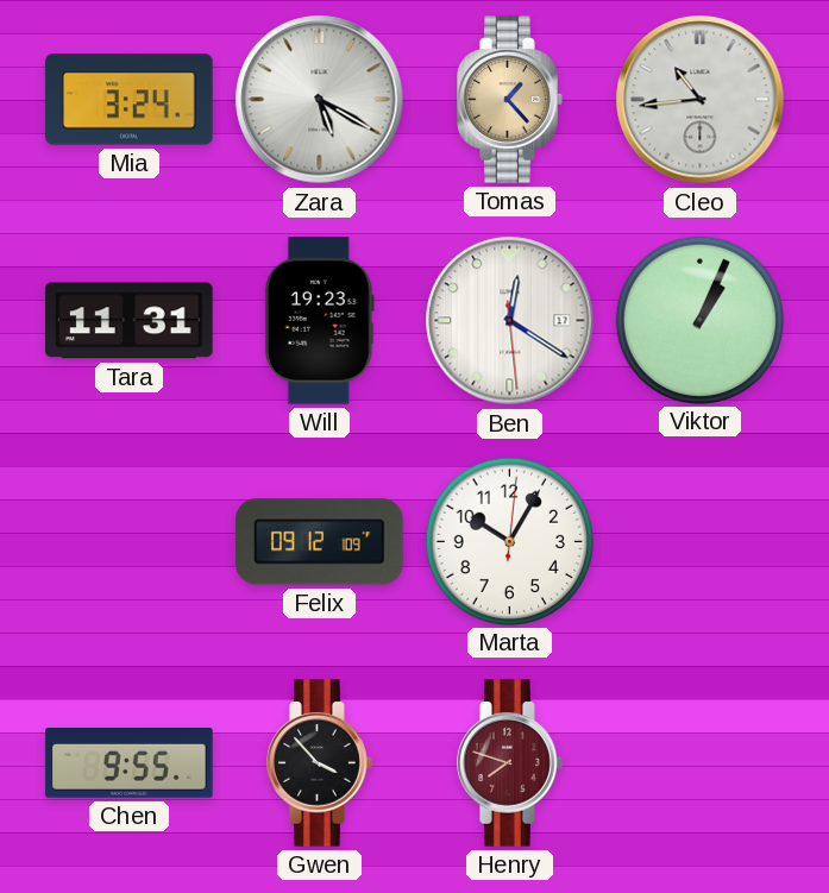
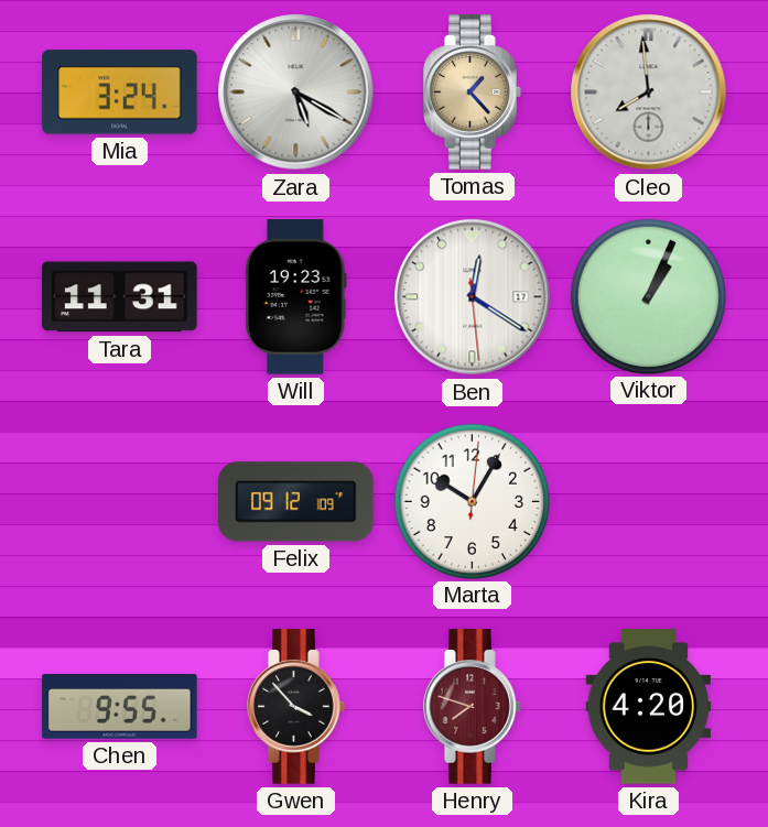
Cleo: 10:44 -> 7:59 (649, 93)
Kira: none -> 4:20 (649, 707)
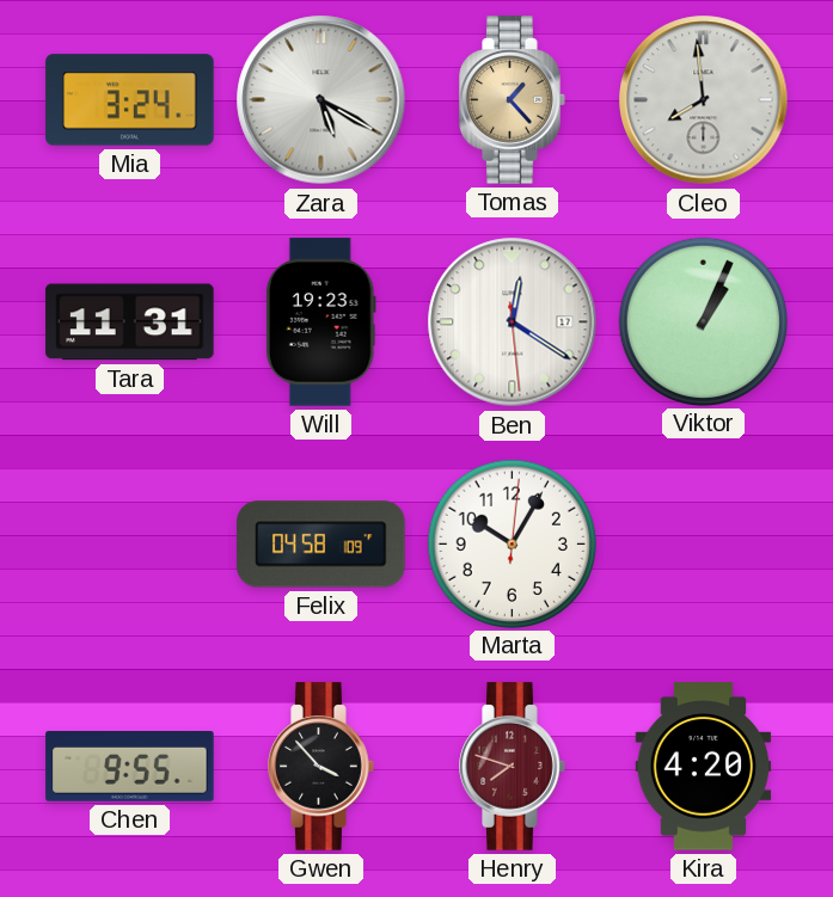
Felix: 09:12 -> 04:58 (321, 545)
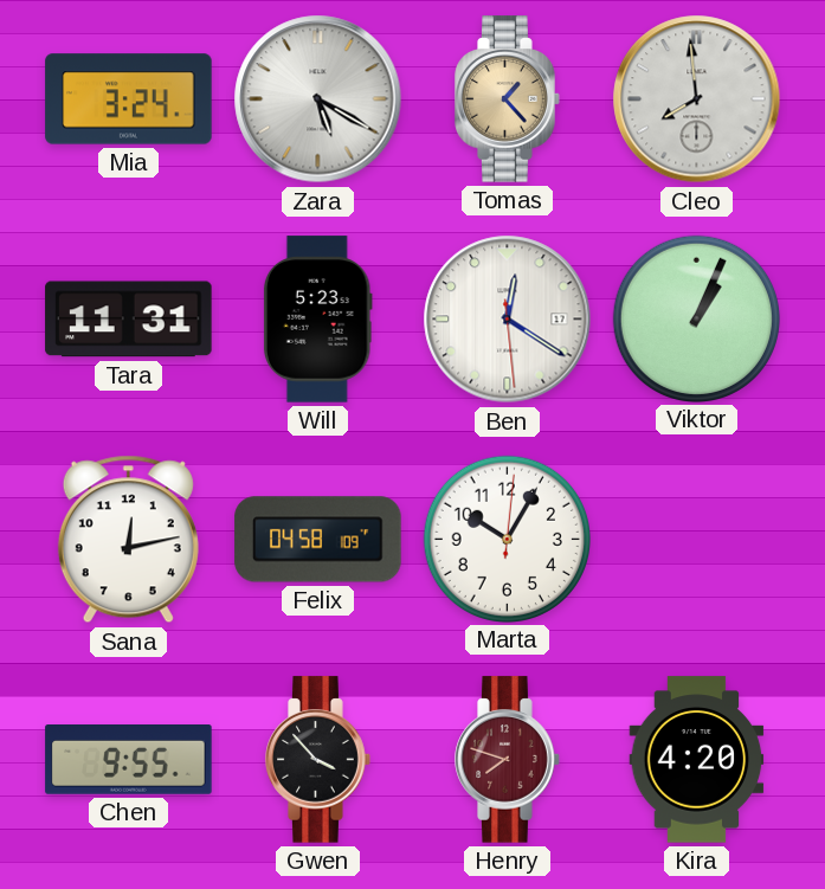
Will: 19:23 -> 5:23 (317, 320)
Sana: none -> 12:13 (128, 540)
